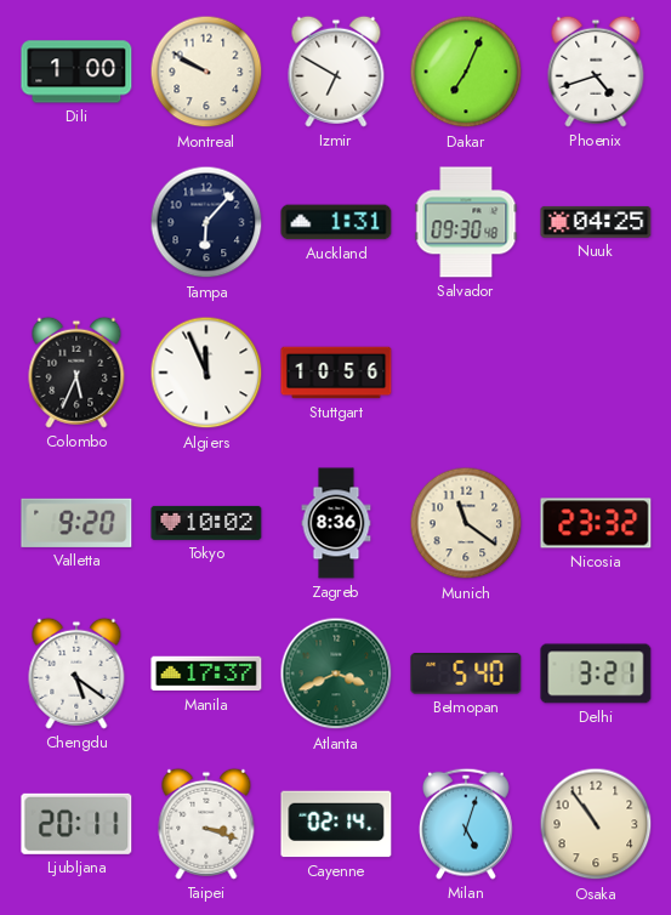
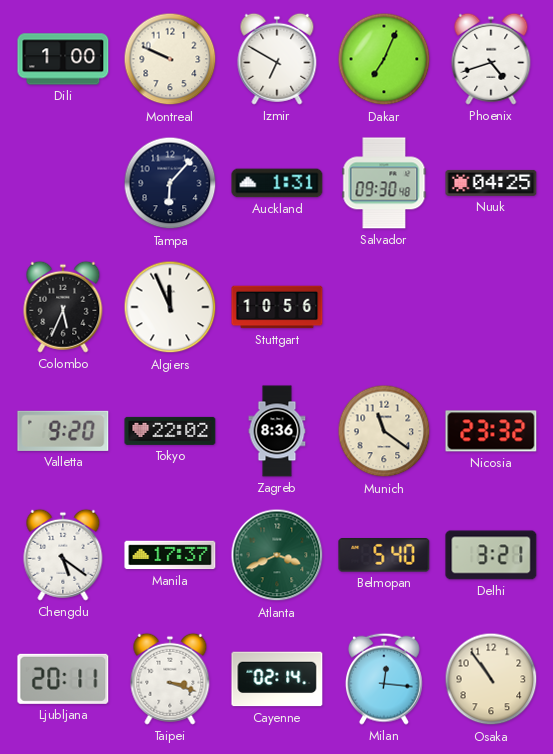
Montreal: 9:50 -> 9:49 (170, 59)
Tokyo: 10:02 -> 22:02 (170, 431)
Milan: 5:03 -> 12:16 (384, 679)
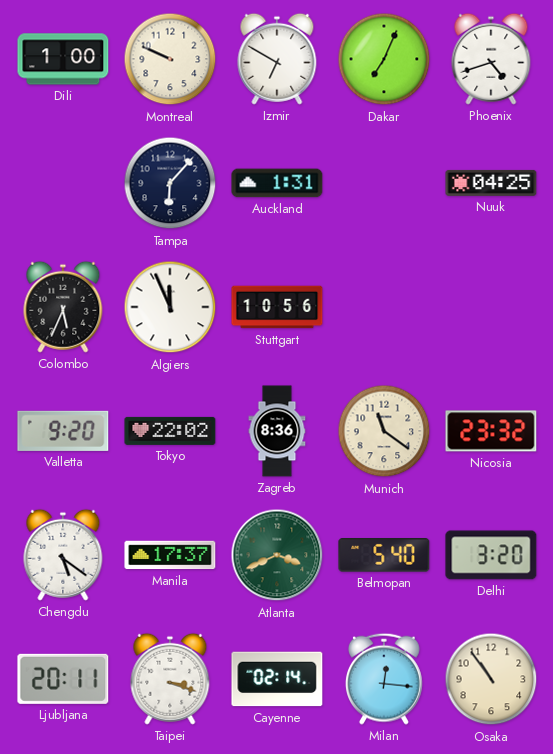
Salvador: 09:30 -> none (384, 183)
Delhi: 3:21 -> 3:20 (491, 555)
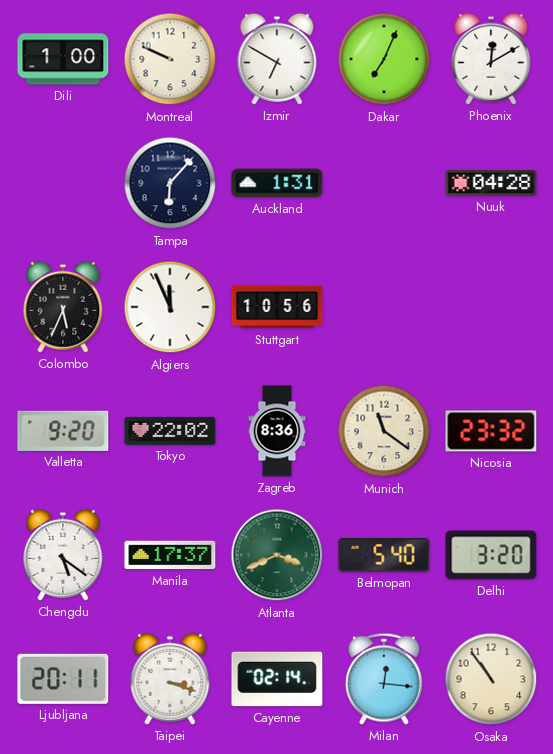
Phoenix: 4:42 -> 12:10 (491, 59)
Nuuk: 04:25 -> 04:28 (491, 183)
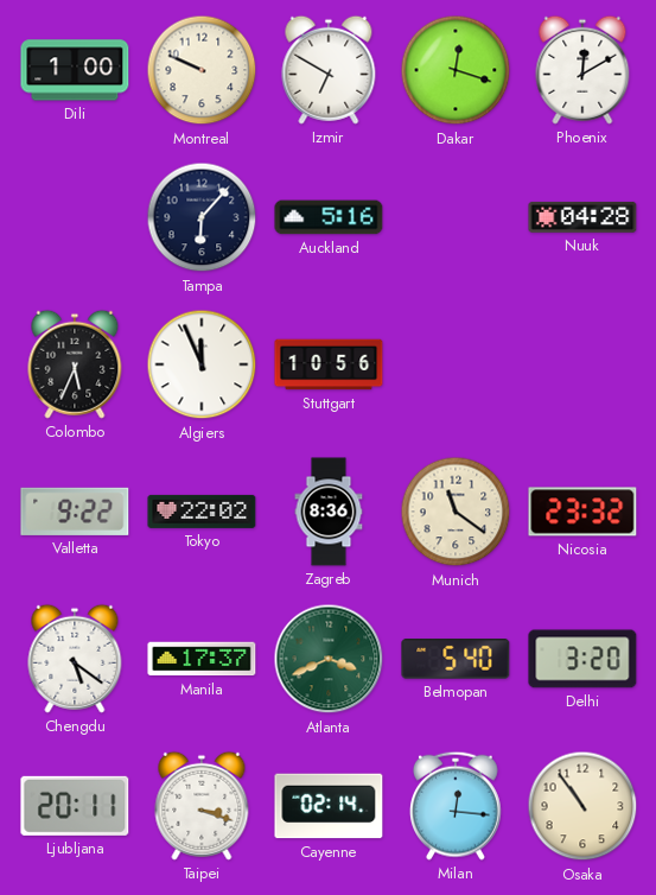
Dakar: 7:04 -> 12:18 (456, 70)
Auckland: 1:31 -> 5:16 (329, 217)
Valletta: 9:20 -> 9:22 (75, 512)
